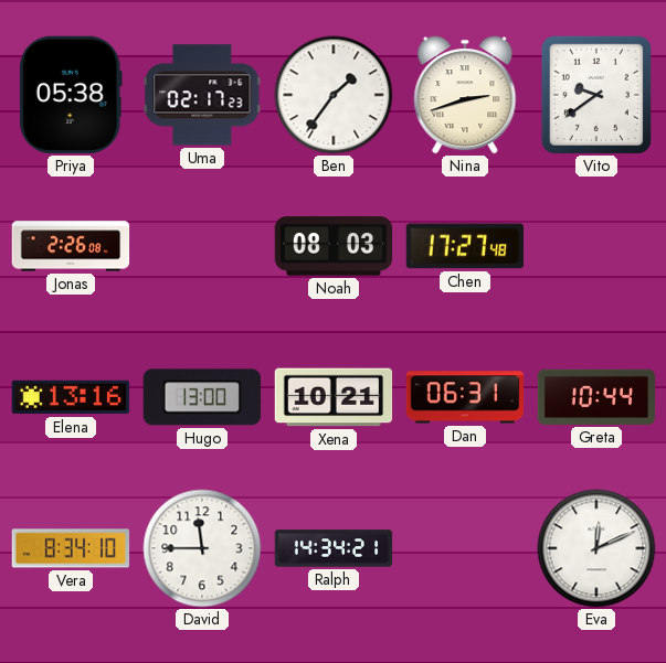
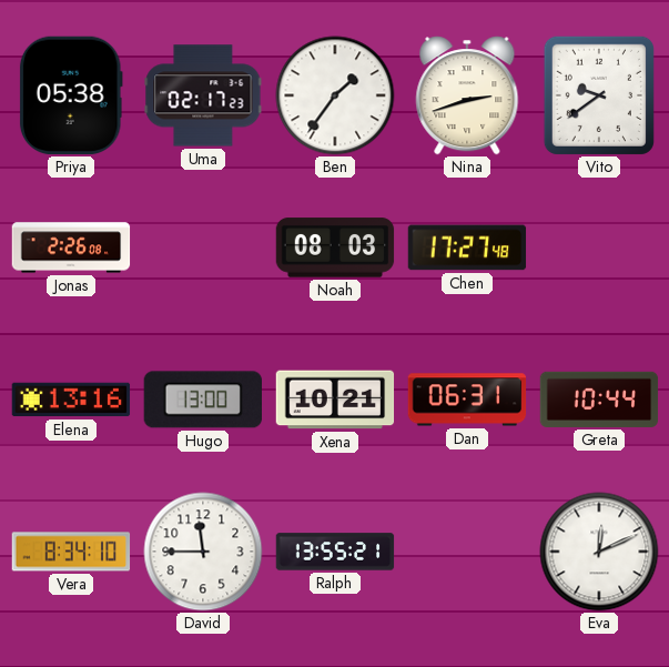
Ralph: 14:34 -> 13:55 (335, 552)
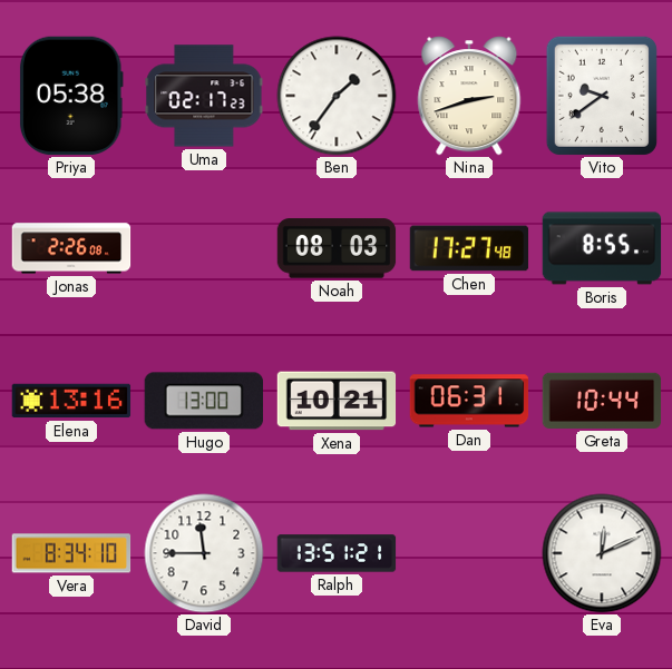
Boris: none -> 8:55 (602, 248)
Ralph: 13:55 -> 13:51 (337, 553)
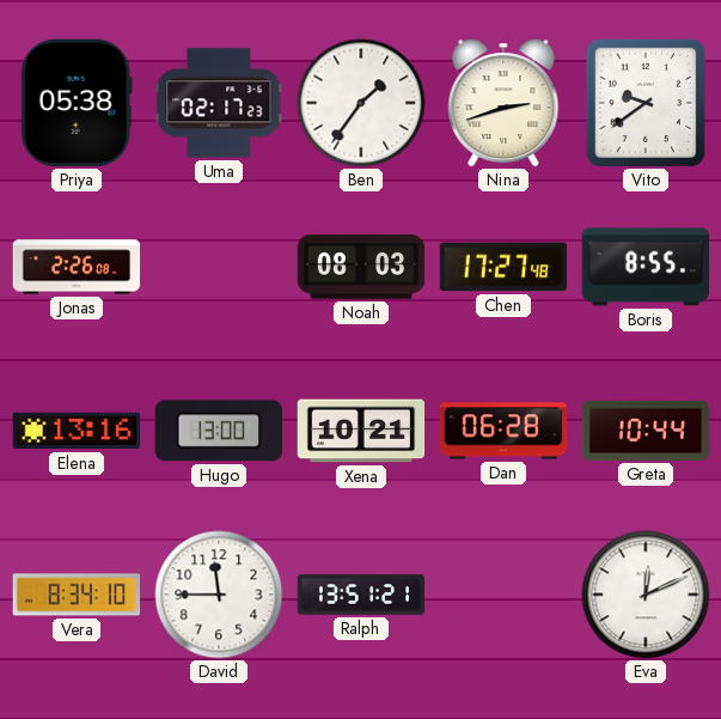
Dan: 06:31 -> 06:28 (503, 431)
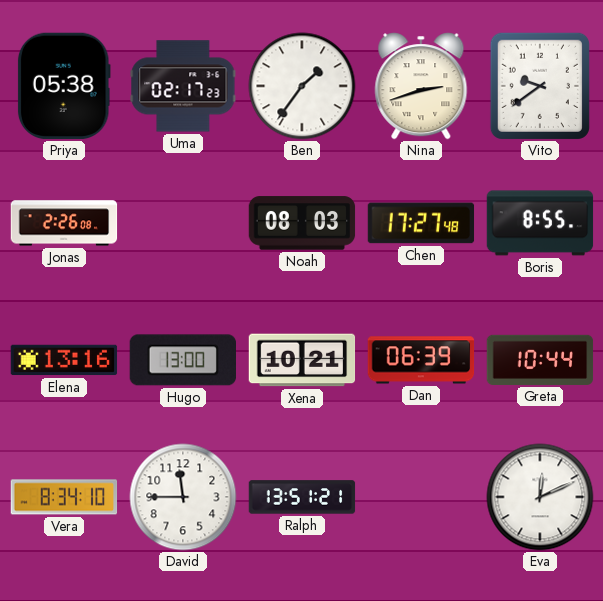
Dan: 06:28 -> 06:39 (421, 360)
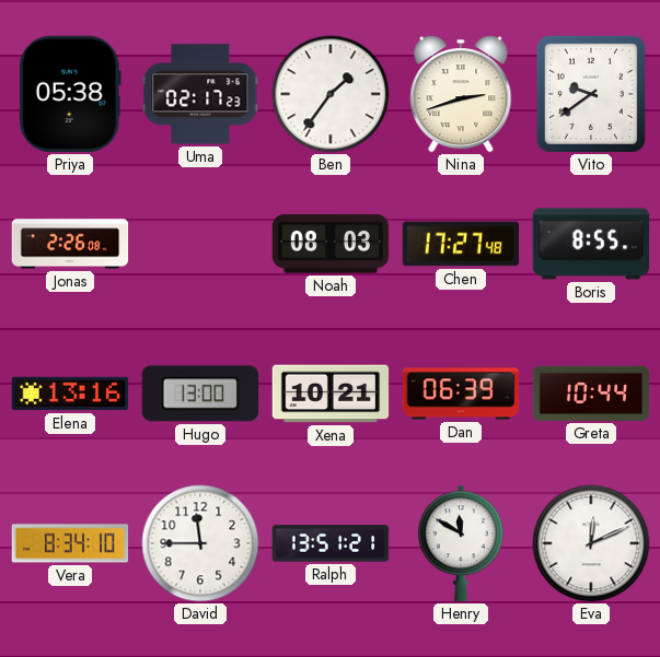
Henry: none -> 11:50 (461, 543)
